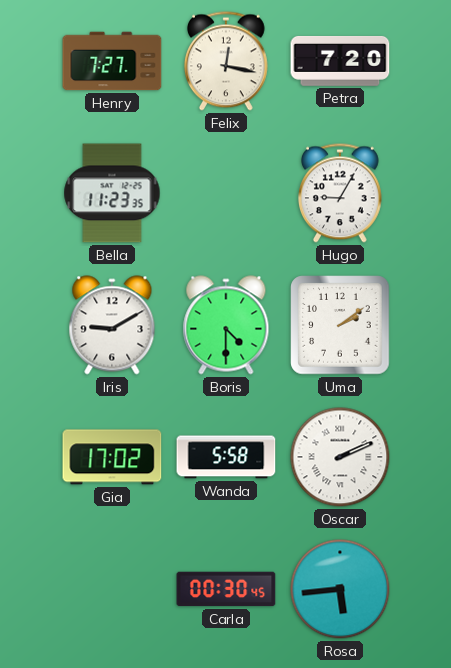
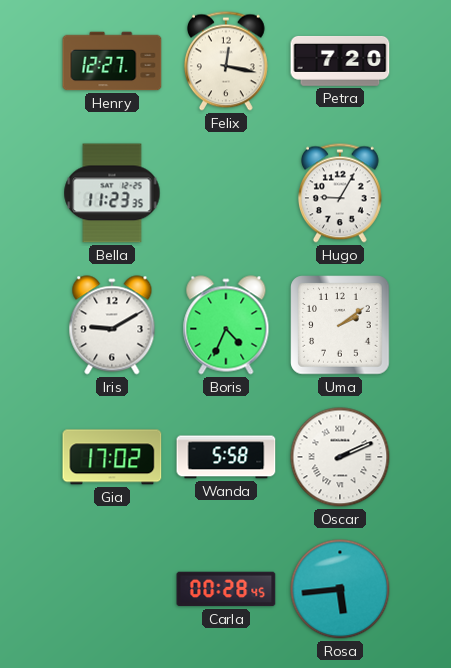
Henry: 7:27 -> 12:27 (112, 61)
Boris: 4:30 -> 4:34 (226, 325)
Carla: 00:30 -> 00:28 (226, 589)
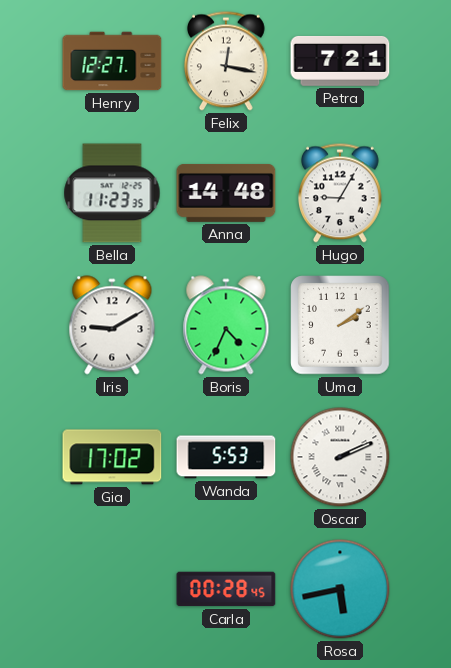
Petra: 7:20 -> 7:21 (340, 61)
Anna: none -> 14:48 (226, 193)
Wanda: 5:58 -> 5:53 (226, 457)
Rosa: 5:44 -> 5:43 (340, 589)
